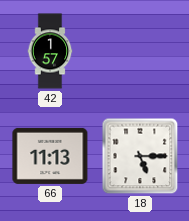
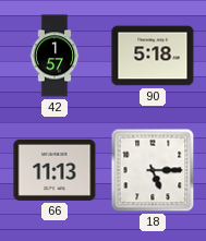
90: none -> 5:18 (153, 56)
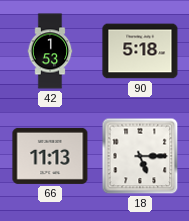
42: 1:57 -> 1:53 (50, 51)
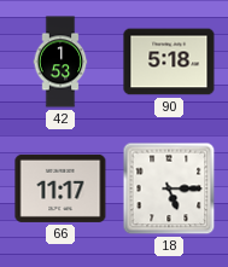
66: 11:13 -> 11:17 (60, 188)
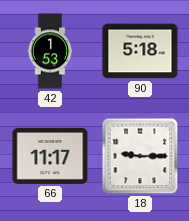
18: 5:15 -> 9:15 (140, 156)
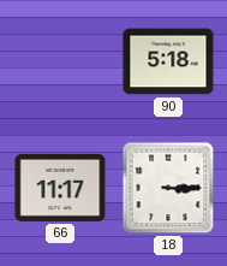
42: 1:53 -> none (50, 51)
18: 9:15 -> 3:15 (168, 188)
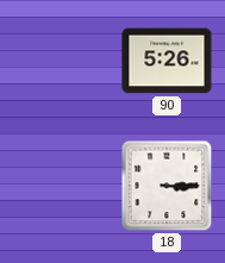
90: 5:18 -> 5:26 (167, 61)
66: 11:17 -> none (60, 188)
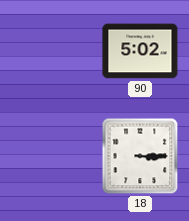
90: 5:26 -> 5:02 (140, 51)
